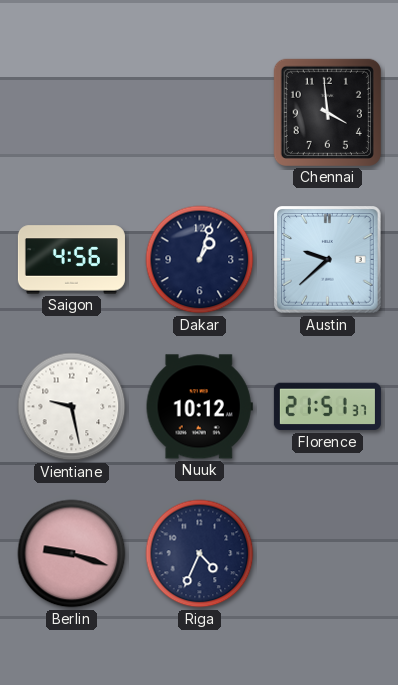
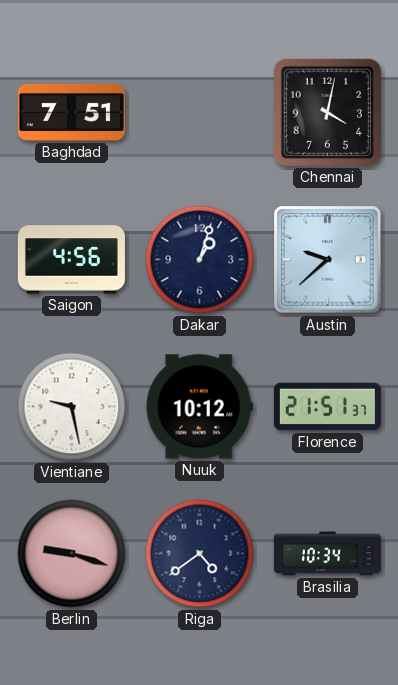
Baghdad: none -> 7:51 (71, 112)
Chennai: 3:59 -> 4:02 (327, 112)
Riga: 4:34 -> 4:39 (200, 554)
Brasilia: none -> 10:34 (327, 554)
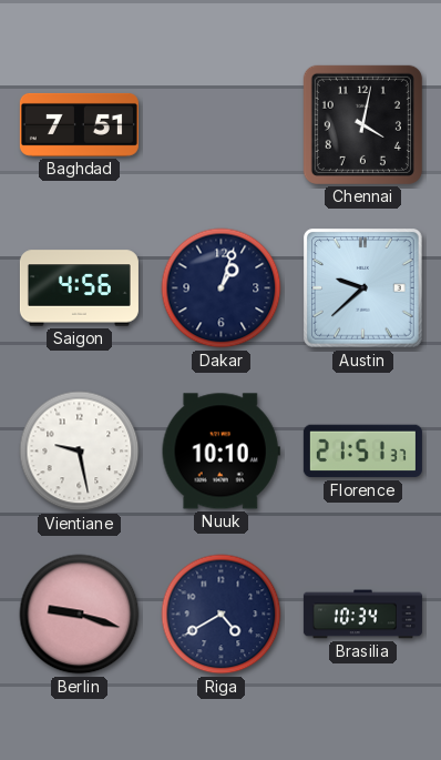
Nuuk: 10:12 -> 10:10 (221, 452)
Riga: 4:39 -> 4:40 (222, 615)
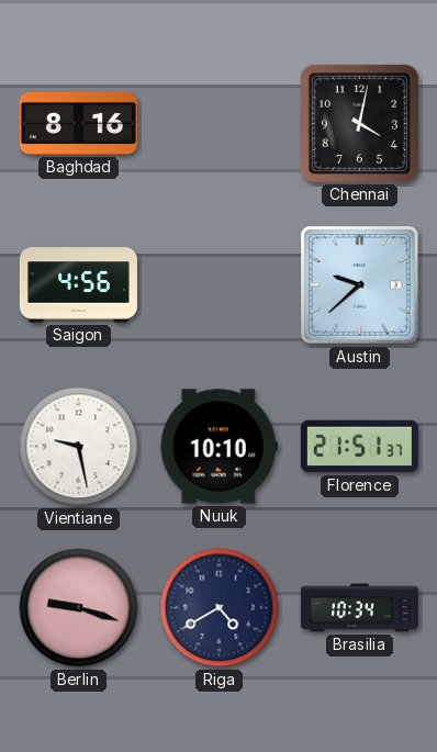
Baghdad: 7:51 -> 8:16 (78, 123)
Dakar: 1:03 -> none (222, 288)
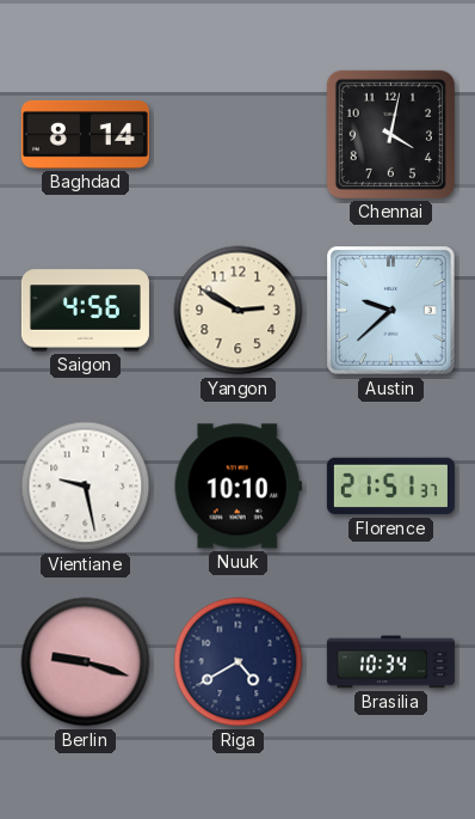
Baghdad: 8:16 -> 8:14 (85, 134)
Yangon: none -> 2:50 (239, 311)
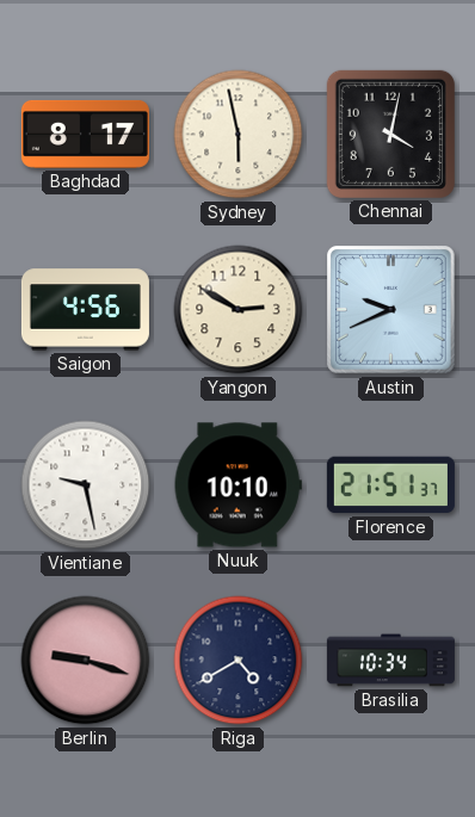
Baghdad: 8:14 -> 8:17 (85, 134)
Sydney: none -> 5:58 (239, 135)
Austin: 9:38 -> 9:41 (391, 310)
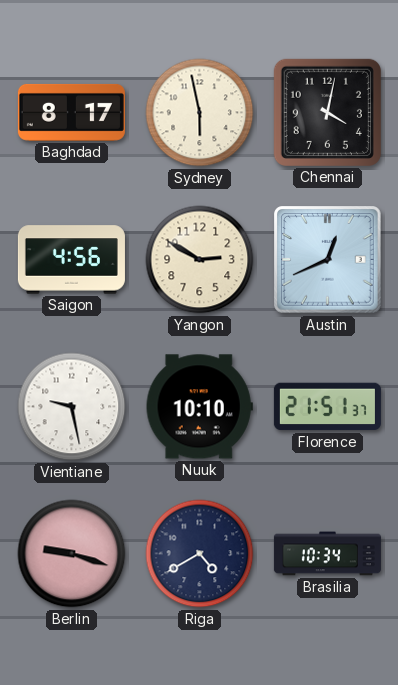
Austin: 9:41 -> 12:41 (328, 260)
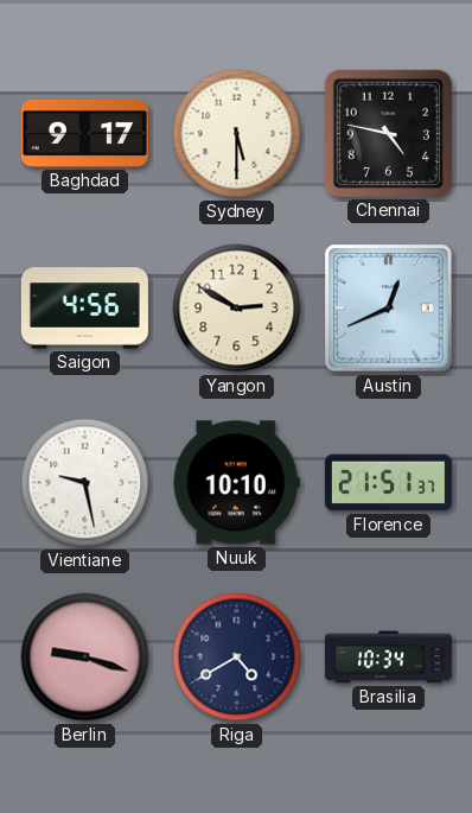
Baghdad: 8:17 -> 9:17 (84, 133)
Sydney: 5:58 -> 5:30 (237, 134)
Chennai: 4:02 -> 4:47 (388, 133)
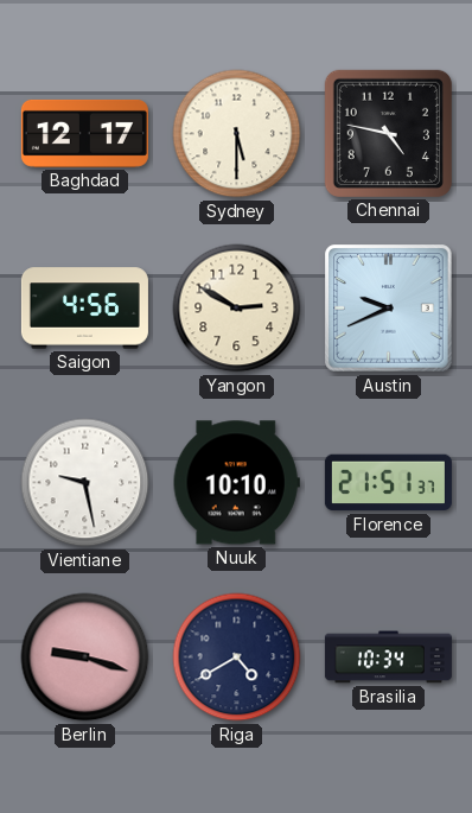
Baghdad: 9:17 -> 12:17 (84, 133)
Austin: 12:41 -> 9:41 (389, 309)
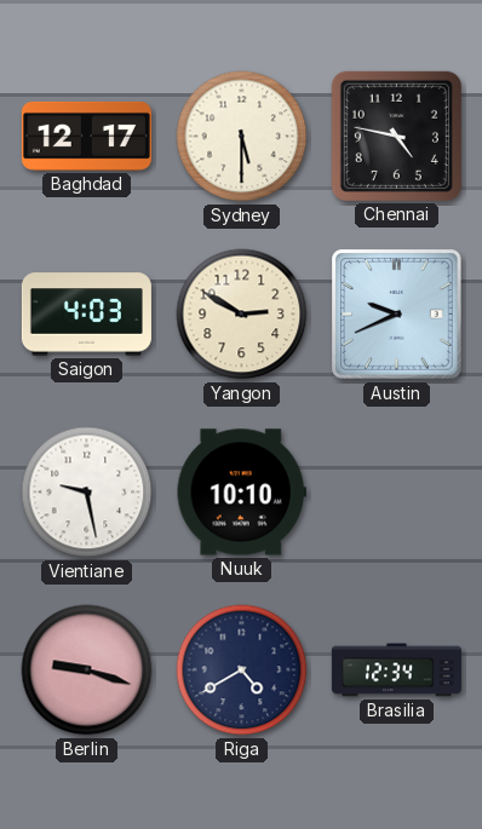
Saigon: 4:56 -> 4:03 (86, 315)
Florence: 21:51 -> none (388, 483)
Brasilia: 10:34 -> 12:34 (396, 670)
